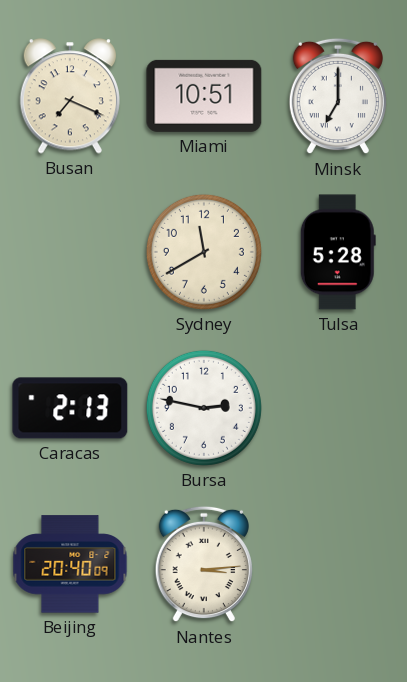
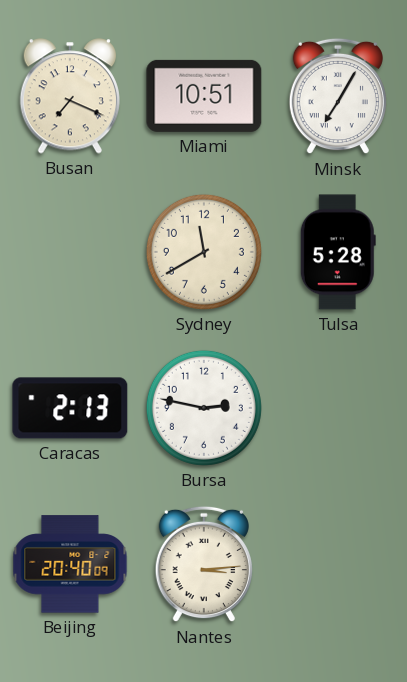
Minsk: 7:00 -> 7:05 (338, 96)
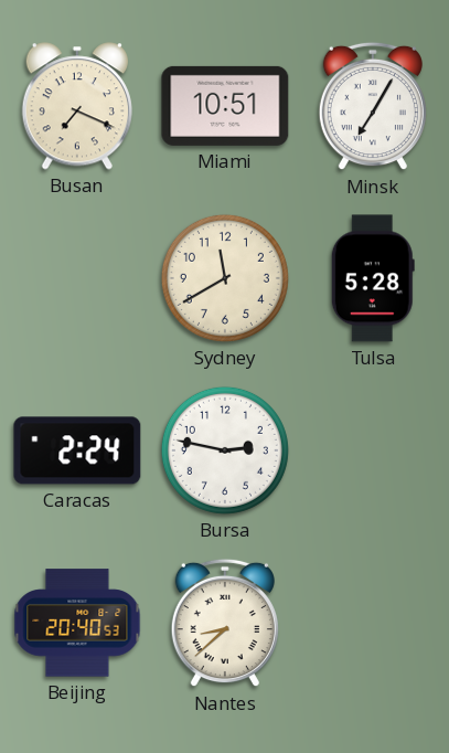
Caracas: 2:13 -> 2:24 (77, 450)
Beijing: 20:40:09 -> 20:40:53 (77, 623)
Nantes: 3:14 -> 8:38 (225, 623)
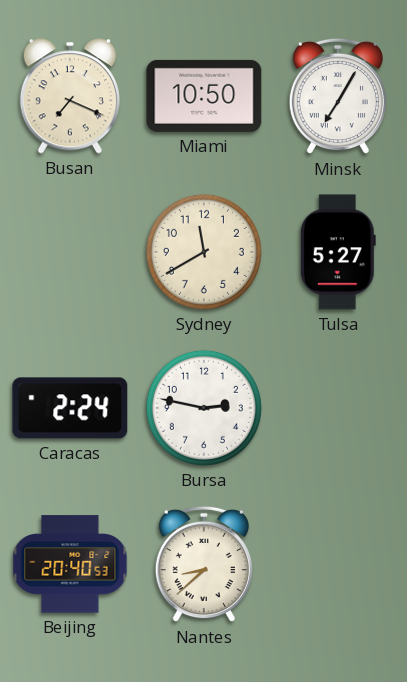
Miami: 10:51 -> 10:50 (204, 96)
Tulsa: 5:28 -> 5:27 (338, 252)
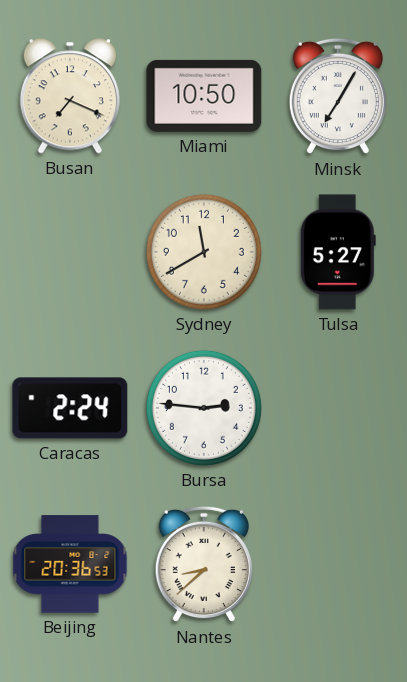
Bursa: 2:47 -> 2:46 (204, 408)
Beijing: 20:40 -> 20:36 (70, 564)
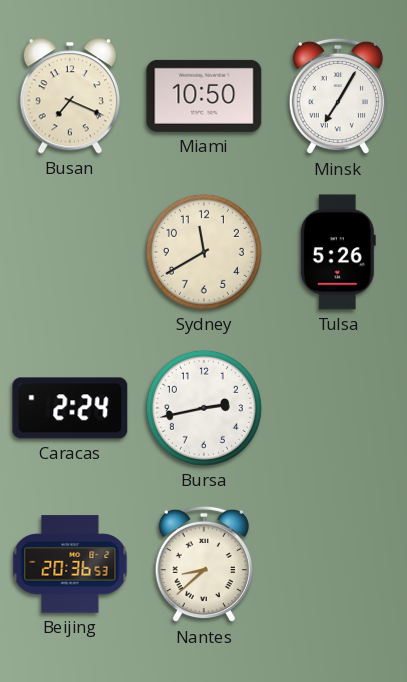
Tulsa: 5:27 -> 5:26 (338, 252)
Bursa: 2:46 -> 2:43 (204, 408)
